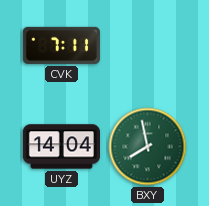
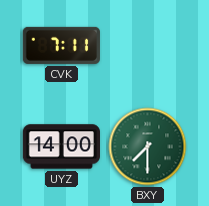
UYZ: 14:04 -> 14:00 (61, 147)
BXY: 7:58 -> 7:30 (148, 147)
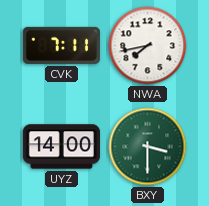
NWA: none -> 7:43 (148, 46)
BXY: 7:30 -> 3:30 (148, 147)
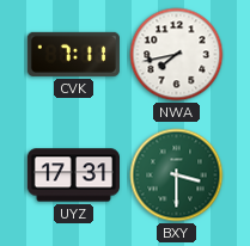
UYZ: 14:00 -> 17:31 (73, 176)
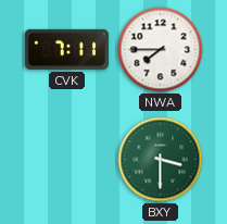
NWA: 7:43 -> 7:45 (161, 50)
UYZ: 17:31 -> none (73, 176)
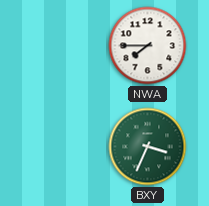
CVK: 7:11 -> none (66, 49)
BXY: 3:30 -> 3:34 (148, 147)
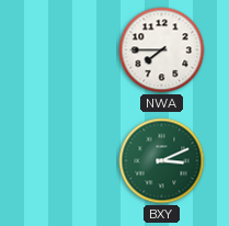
BXY: 3:34 -> 3:11 (162, 161)
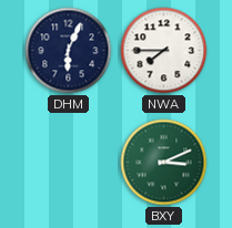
DHM: none -> 6:04 (69, 51)
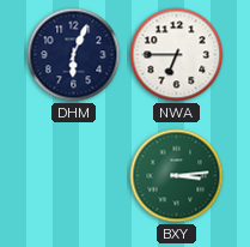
NWA: 7:45 -> 6:45 (177, 55)
BXY: 3:11 -> 3:14 (177, 176)
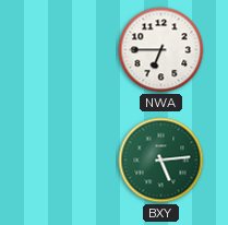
DHM: 6:04 -> none (74, 55)
BXY: 3:14 -> 5:14 (161, 161)
